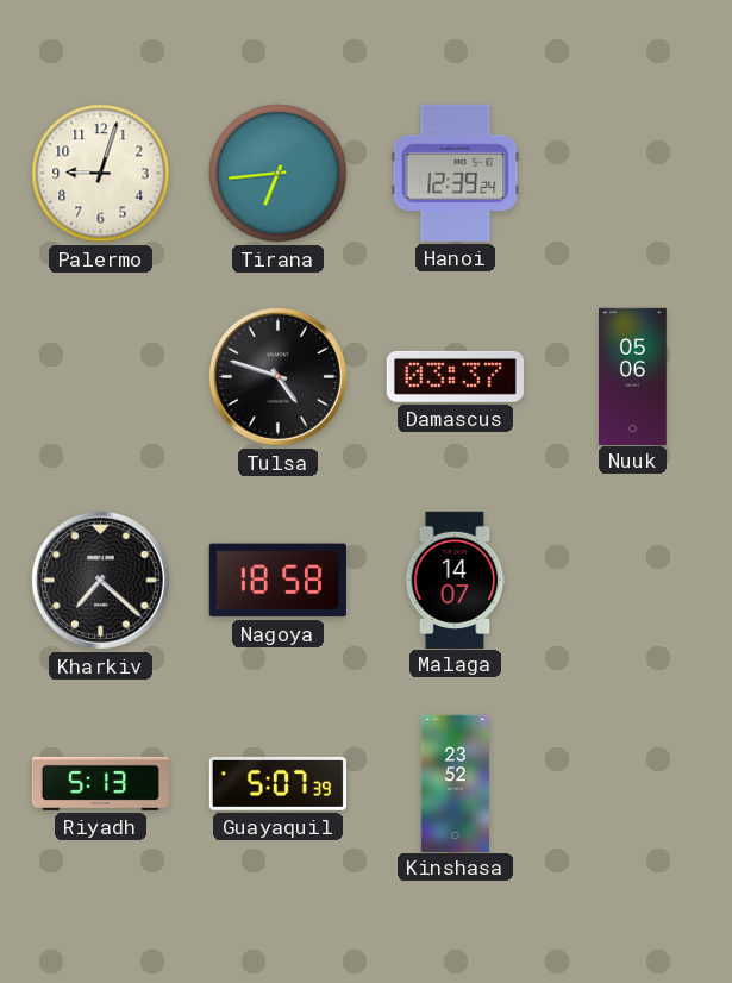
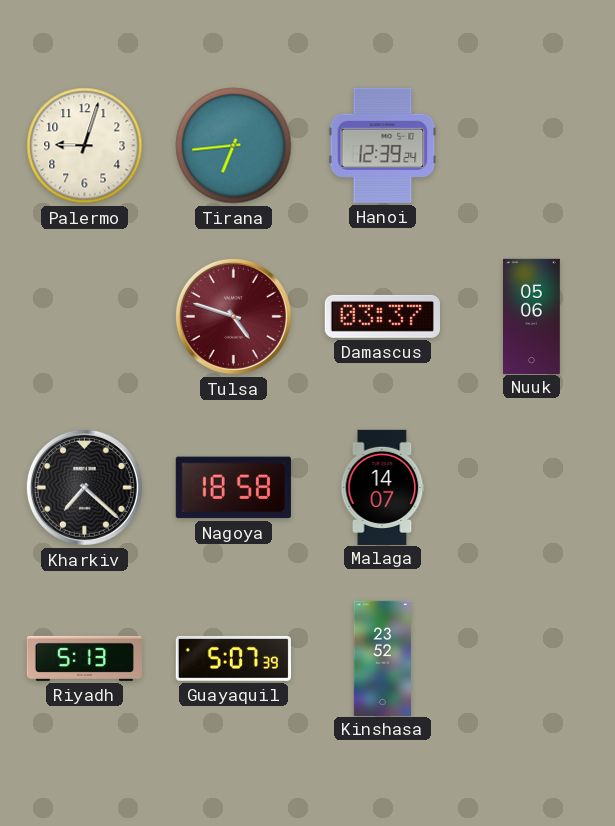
Tulsa dial: black -> burgundy (233, 316)
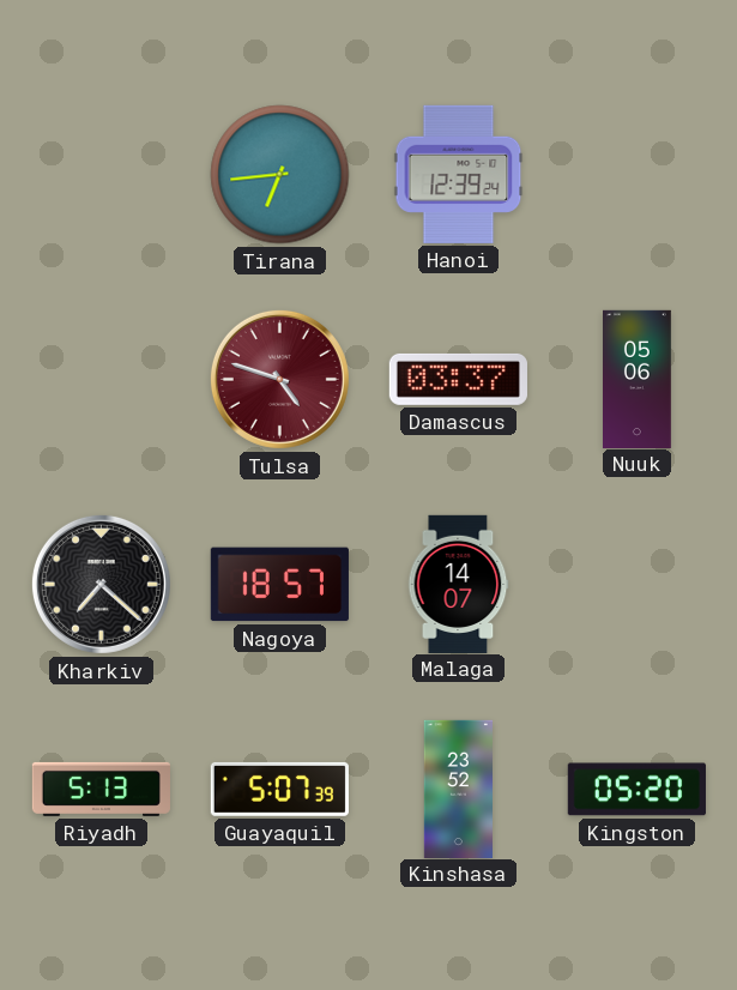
Palermo: 9:03 -> none (85, 146)
Nagoya: 18:58 -> 18:57 (279, 585)
Kingston: none -> 05:20 (636, 790)
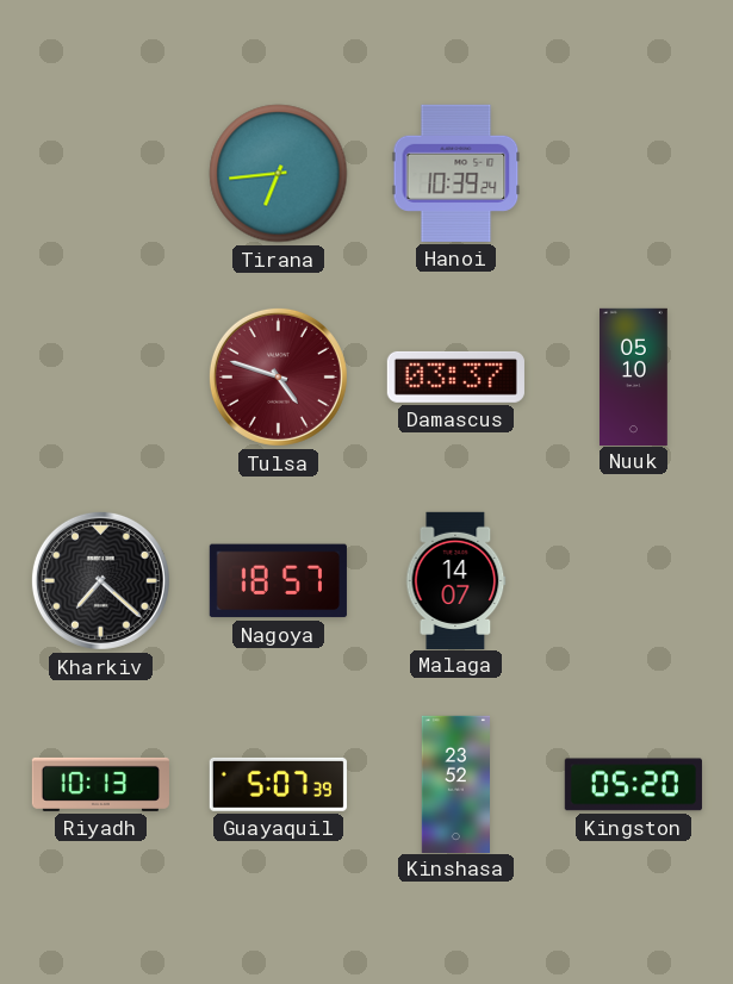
Hanoi: 12:39 -> 10:39 (456, 173)
Nuuk: 05:06 -> 05:10 (634, 376)
Riyadh: 5:13 -> 10:13 (100, 784)
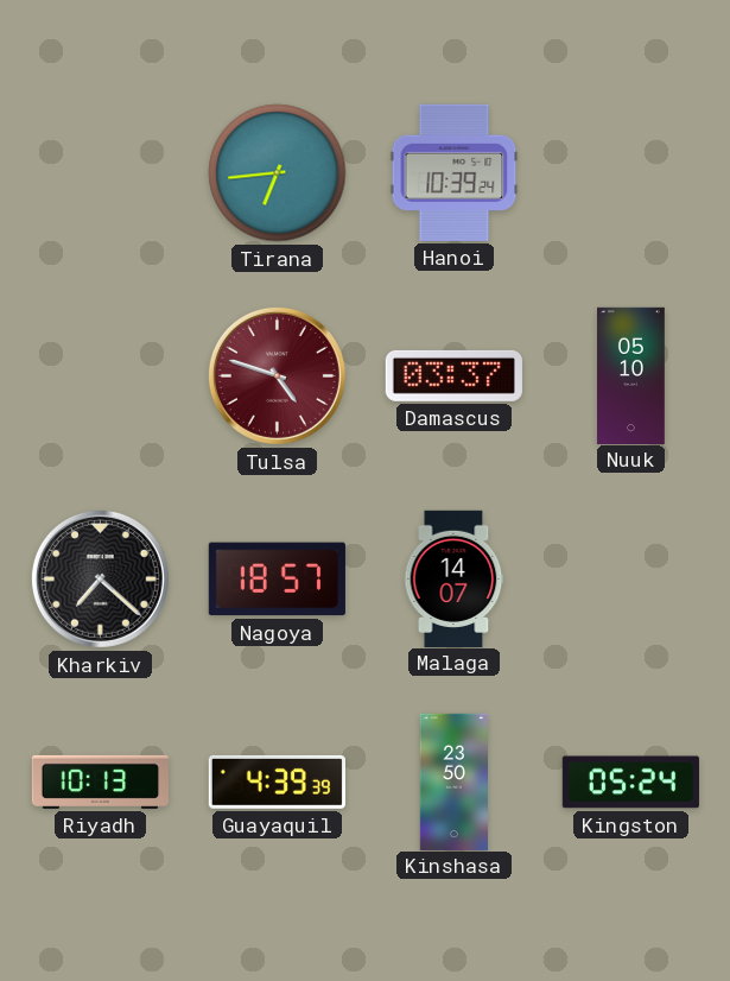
Guayaquil: 5:07 -> 4:39 (277, 781)
Kinshasa: 23:52 -> 23:50 (453, 781)
Kingston: 05:20 -> 05:24 (630, 783)
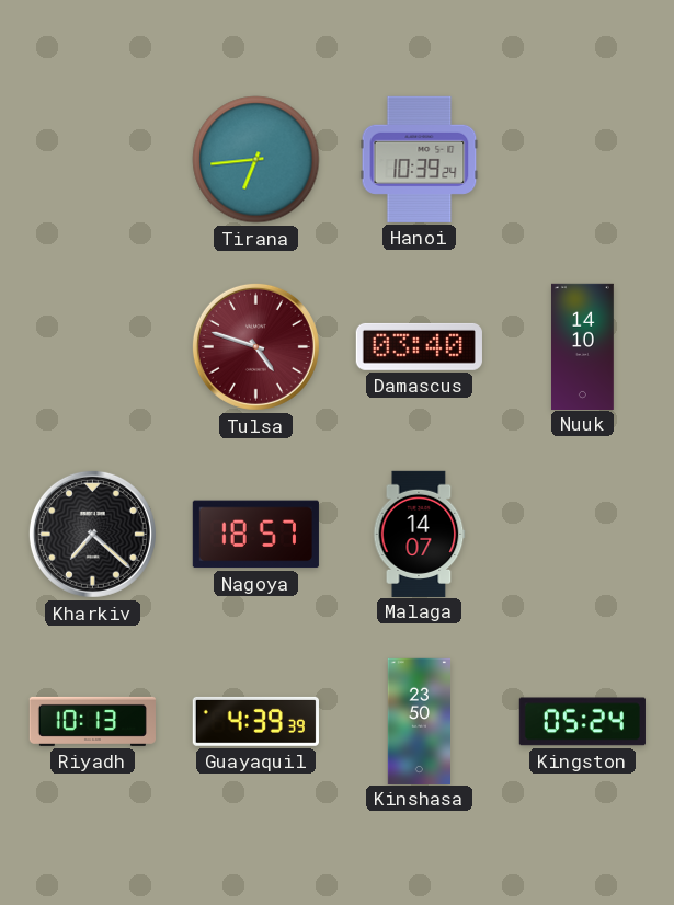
Damascus: 03:37 -> 03:40 (419, 346)
Nuuk: 05:10 -> 14:10 (583, 346)
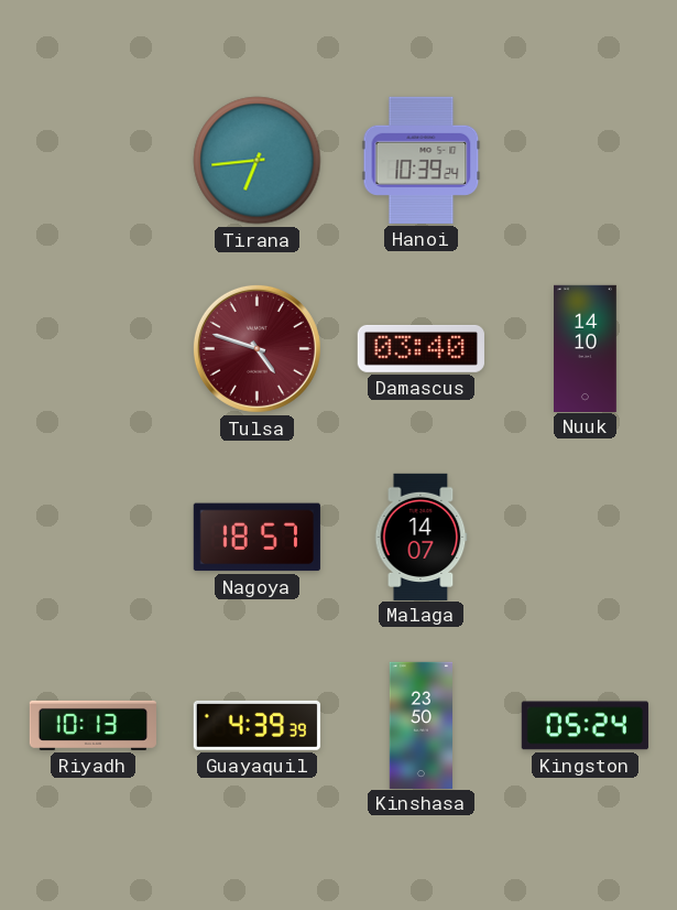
Kharkiv: 7:22 -> none (92, 534)
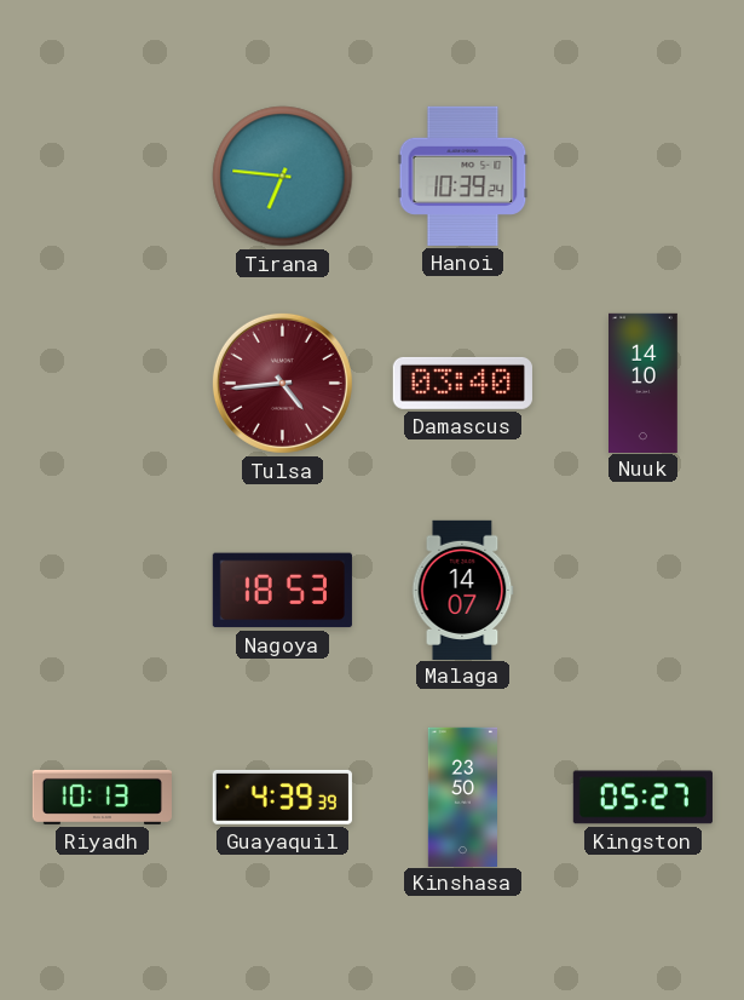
Tirana: 6:44 -> 6:46 (283, 177)
Tulsa: 4:48 -> 4:44 (282, 383)
Nagoya: 18:57 -> 18:53 (282, 591)
Kingston: 05:24 -> 05:27 (642, 798)
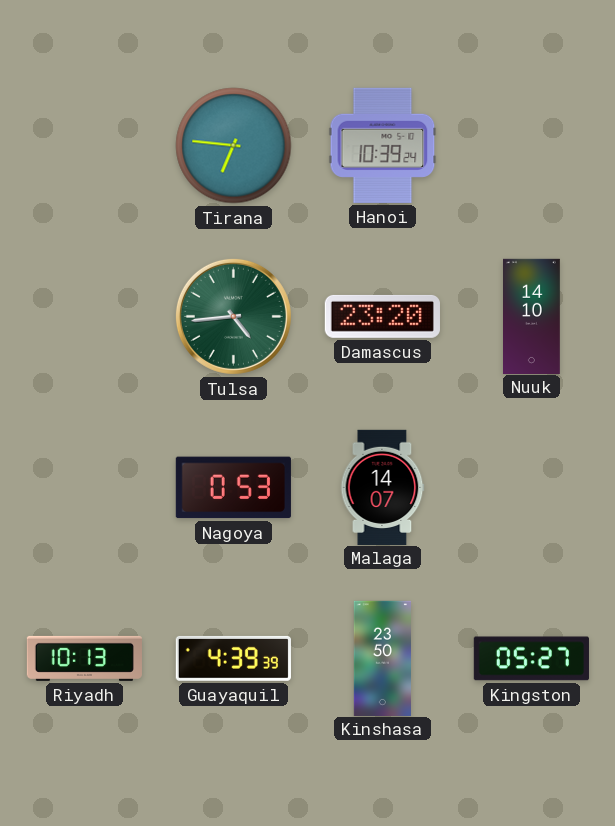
Tulsa dial: burgundy -> green (233, 316)
Damascus: 03:40 -> 23:20 (382, 316)
Nagoya: 18:53 -> 0:53 (233, 488)
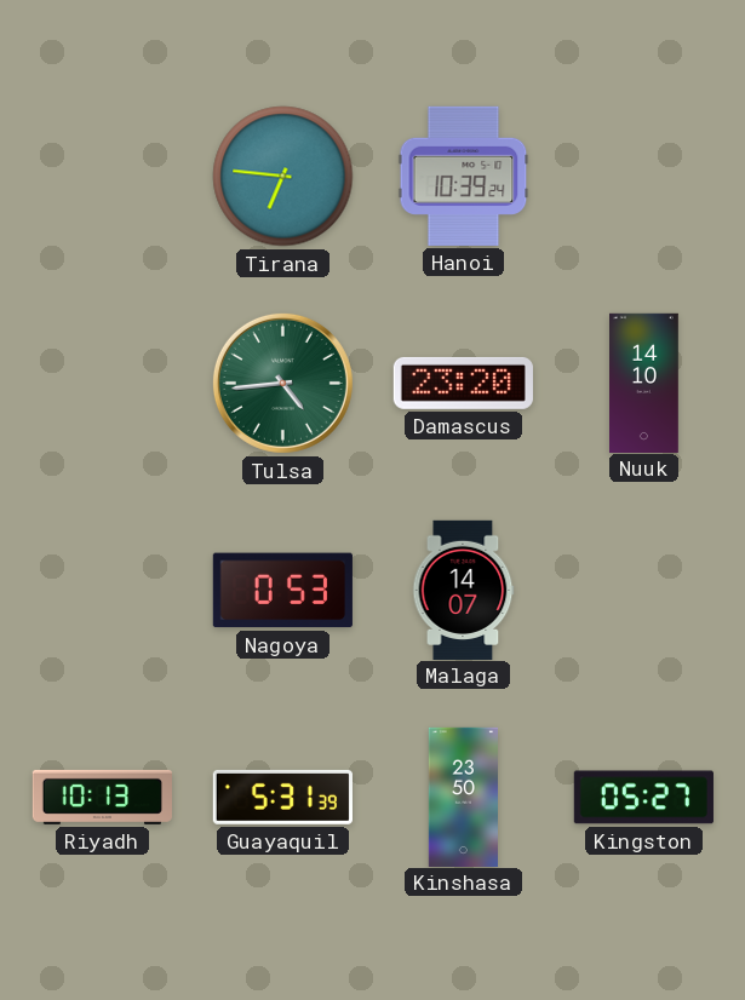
Guayaquil: 4:39 -> 5:31 (282, 797)
